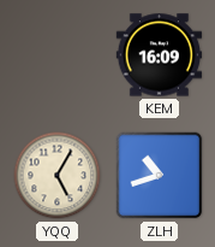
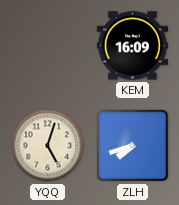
YQQ: 5:05 -> 5:03 (48, 146)
ZLH: 10:42 -> 7:42 (133, 146)
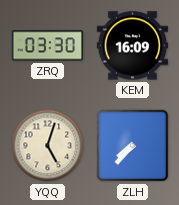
ZRQ: none -> 03:30 (48, 46)
ZLH: 7:42 -> 7:37 (133, 146)
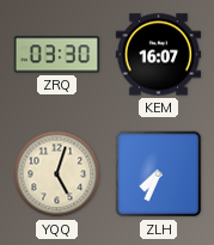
KEM: 16:09 -> 16:07 (159, 55)
ZLH: 7:37 -> 7:34 (159, 174)
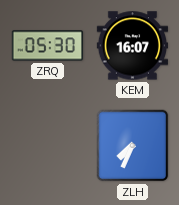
ZRQ: 03:30 -> 05:30 (48, 46)
YQQ: 5:03 -> none (57, 174)
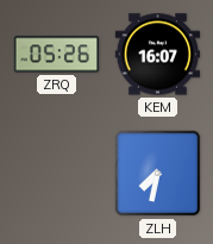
ZRQ: 05:30 -> 05:26 (57, 55)
ZLH: 7:34 -> 7:32 (158, 174)
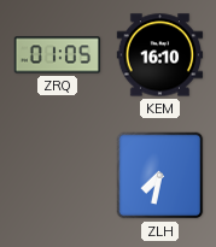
ZRQ: 05:26 -> 01:05 (58, 55)
KEM: 16:07 -> 16:10 (160, 55)
